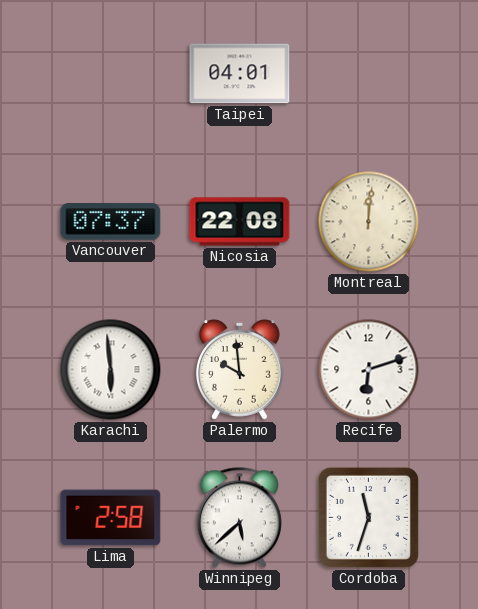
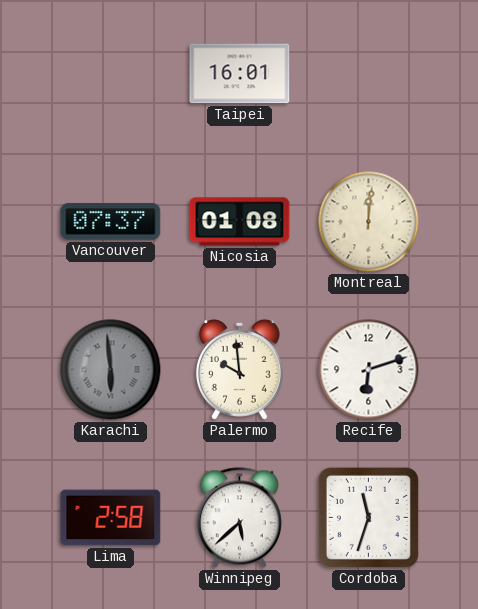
Taipei: 04:01 -> 16:01 (240, 74)
Nicosia: 22:08 -> 01:08 (240, 222)
Karachi dial: white -> grey (111, 370)
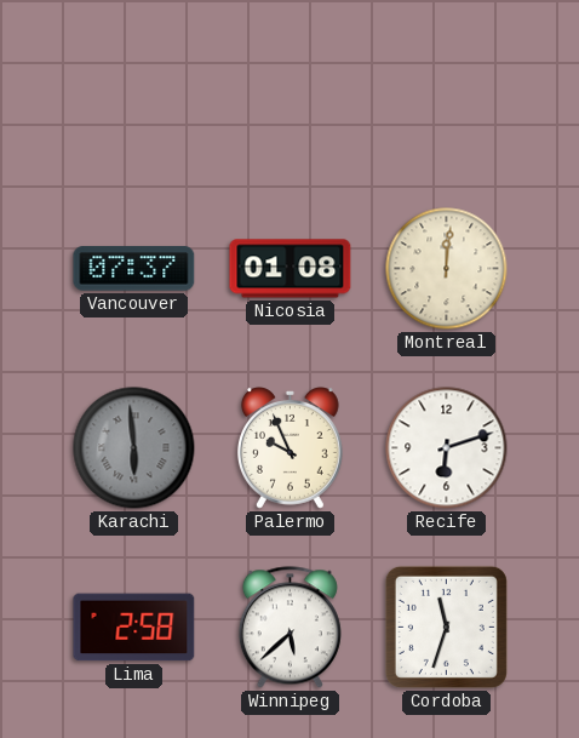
Taipei: 16:01 -> none (240, 74)
Palermo: 9:59 -> 9:56 (289, 448)
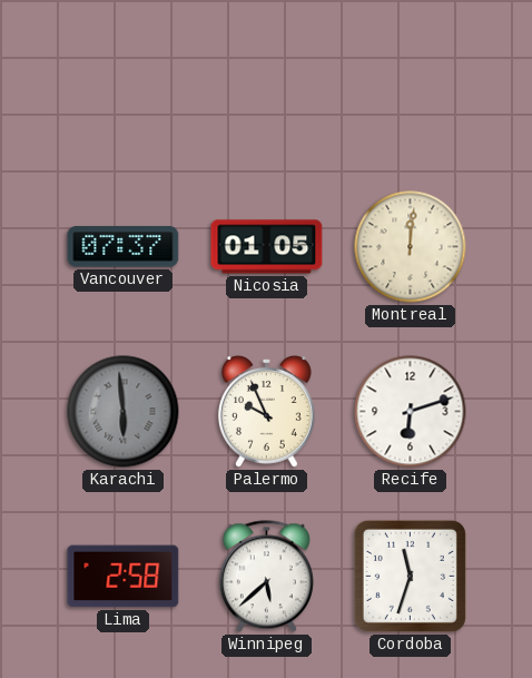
Nicosia: 01:08 -> 01:05 (267, 247)
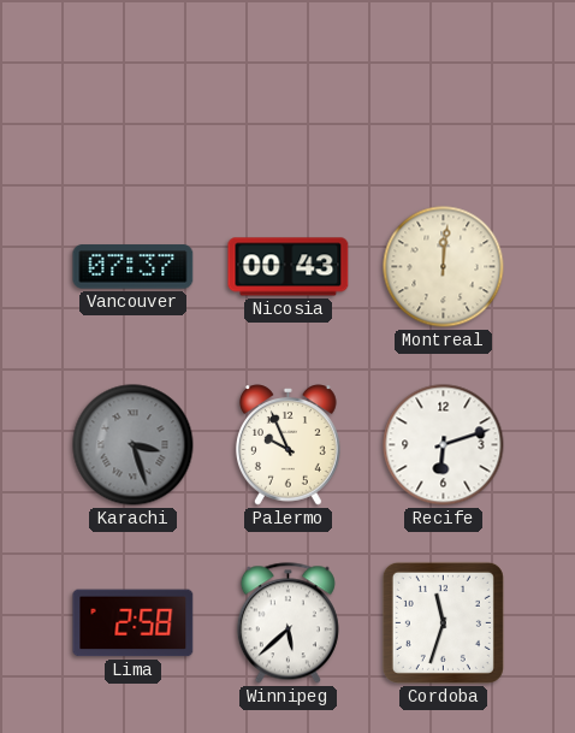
Nicosia: 01:05 -> 00:43 (289, 267)
Karachi: 5:59 -> 3:27 (134, 445)
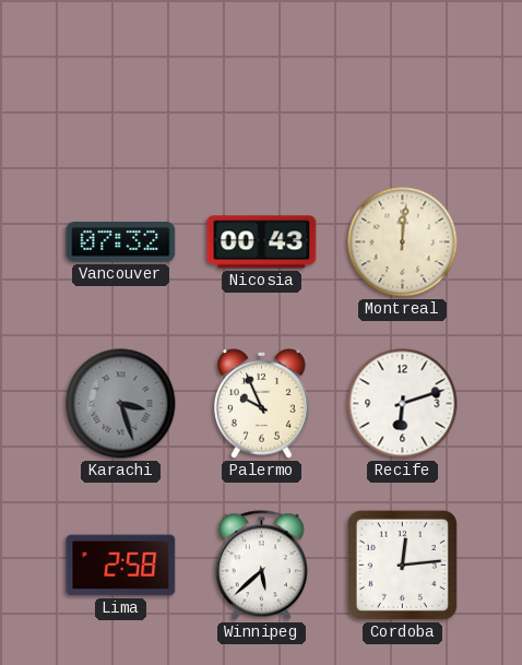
Vancouver: 07:37 -> 07:32 (121, 242)
Cordoba: 11:33 -> 12:14 (402, 565)
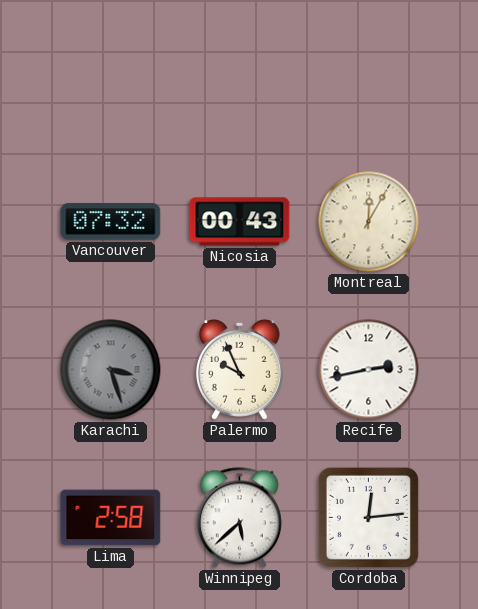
Montreal: 12:01 -> 12:05 (369, 222)
Recife: 6:12 -> 2:43 (369, 370)
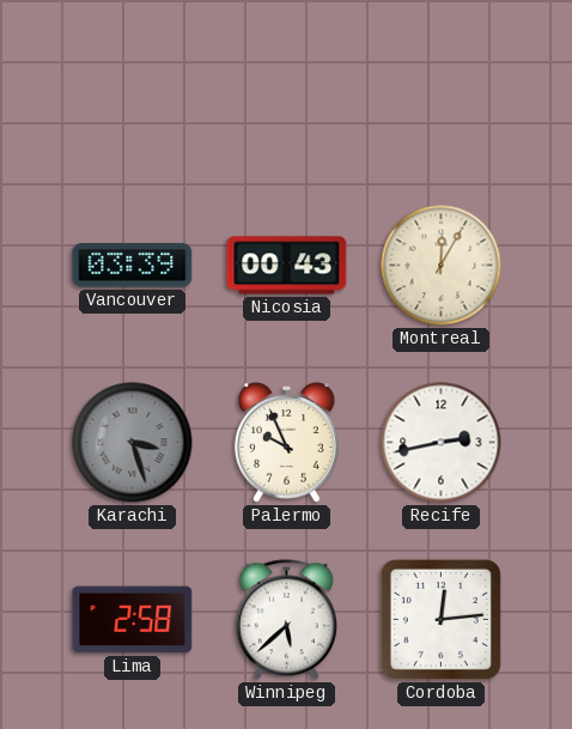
Vancouver: 07:32 -> 03:39 (133, 266)
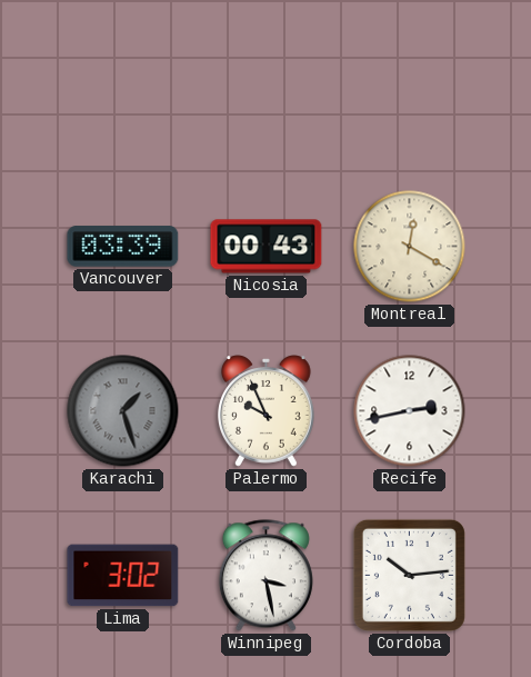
Montreal: 12:05 -> 12:20 (410, 247)
Karachi: 3:27 -> 1:27 (123, 411)
Lima: 2:58 -> 3:02 (123, 576)
Winnipeg: 5:38 -> 3:28 (265, 576)
Cordoba: 12:14 -> 10:14 (409, 575)
